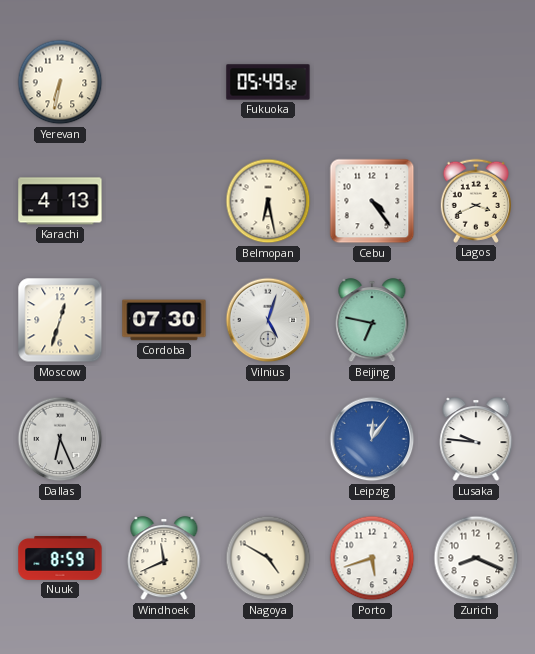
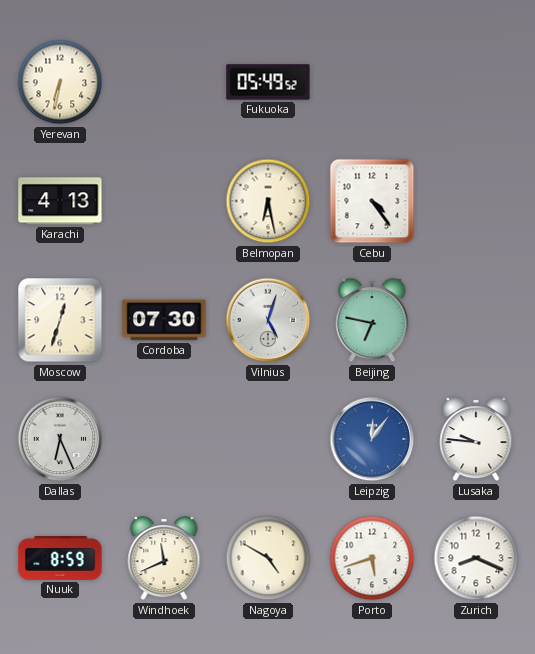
Lagos: 3:41 -> none (476, 201)
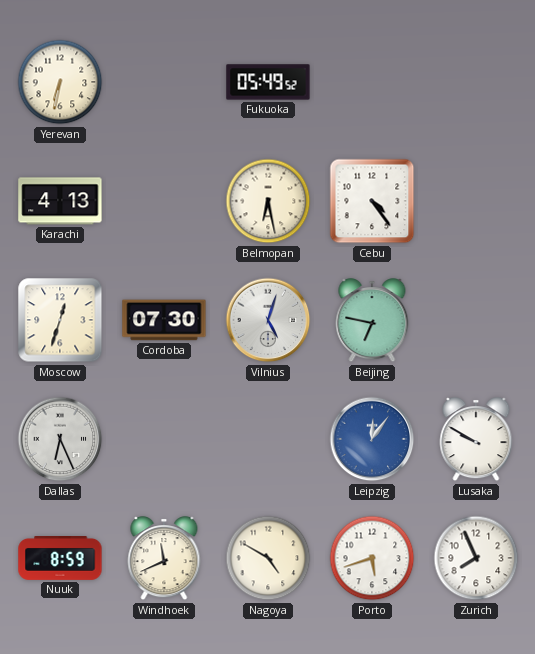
Lusaka: 9:46 -> 9:50 (476, 440)
Zurich: 8:19 -> 7:56 (476, 558)
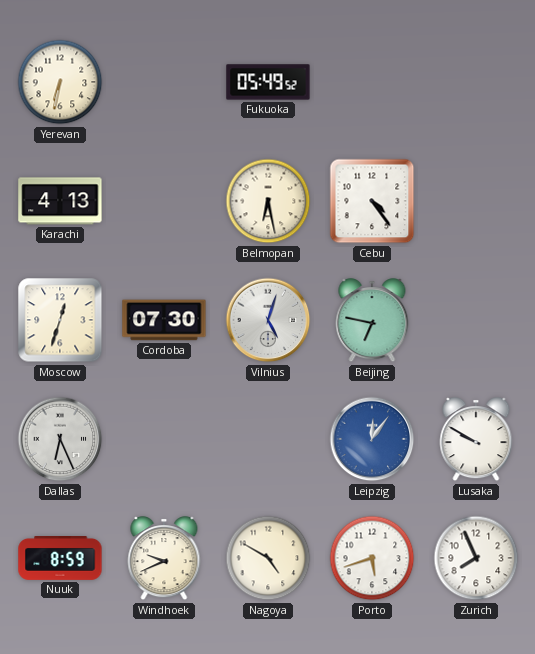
Windhoek: 11:41 -> 9:41 (164, 559)
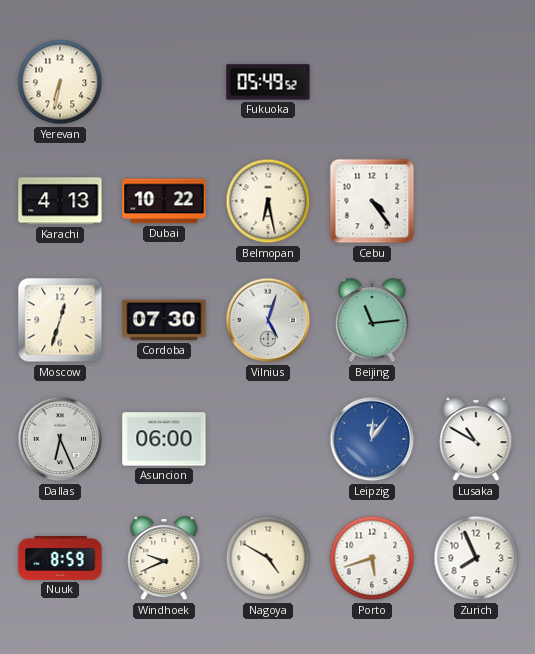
Dubai: none -> 10:22 (164, 201)
Beijing: 6:47 -> 11:14 (372, 321)
Asuncion: none -> 06:00 (164, 439)
Lusaka: 9:50 -> 10:50 (476, 440)
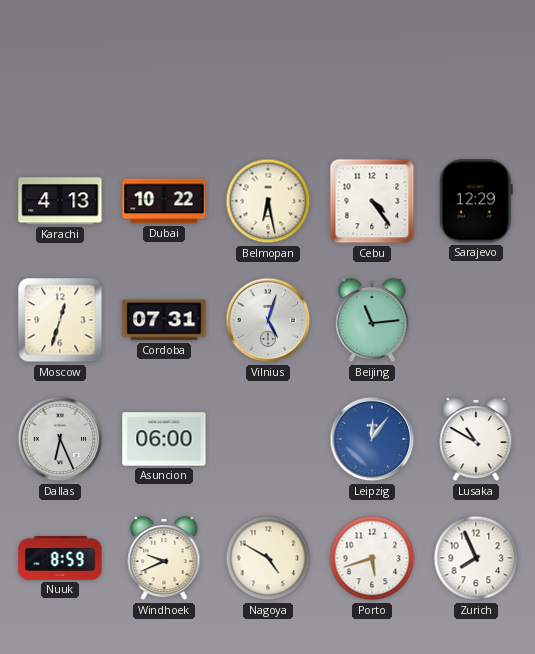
Yerevan: 6:32 -> none (60, 82)
Fukuoka: 05:49 -> none (268, 82)
Sarajevo: none -> 12:29 (476, 201)
Cordoba: 07:30 -> 07:31 (164, 320)
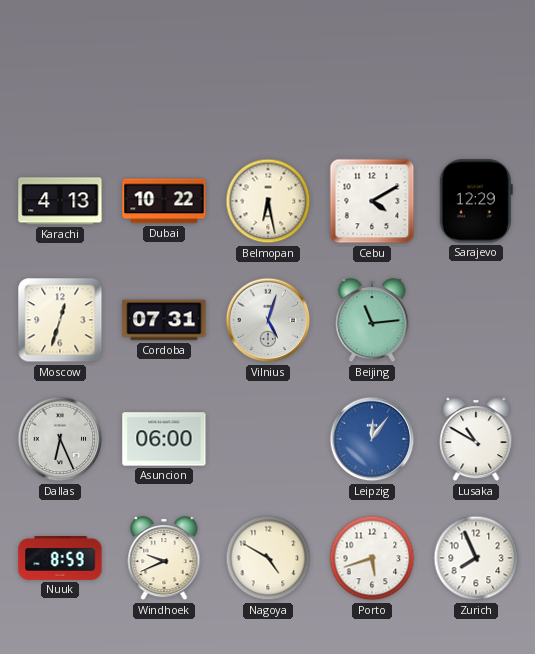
Cebu: 4:24 -> 4:10 (372, 201)
